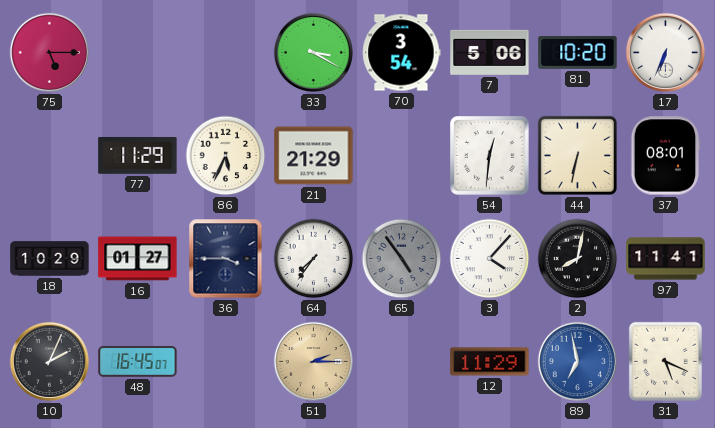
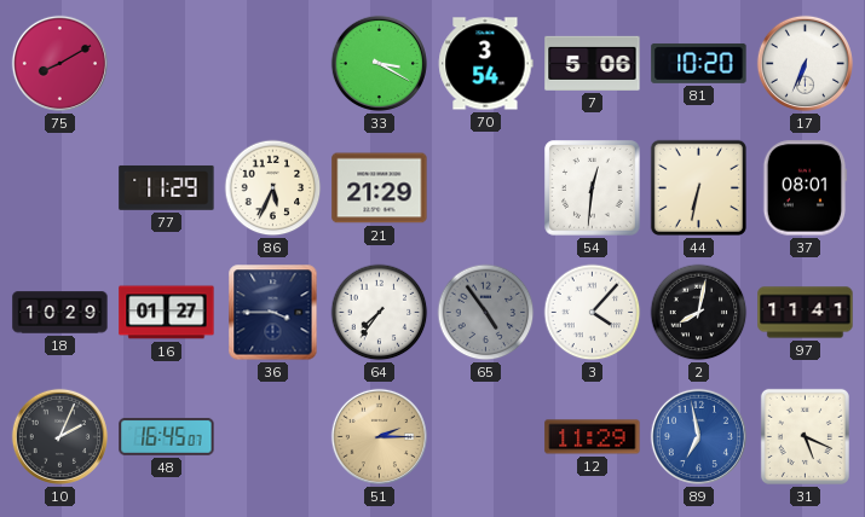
75: 5:15 -> 8:10 (59, 63)
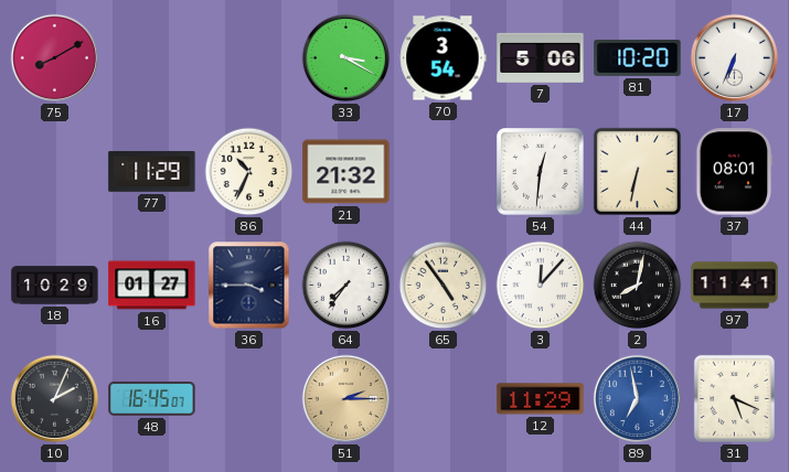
86: 5:34 -> 10:34 (249, 172)
21: 21:29 -> 21:32 (346, 172)
65 dial: grey -> cream (444, 286)
3: 4:07 -> 12:07 (541, 286)
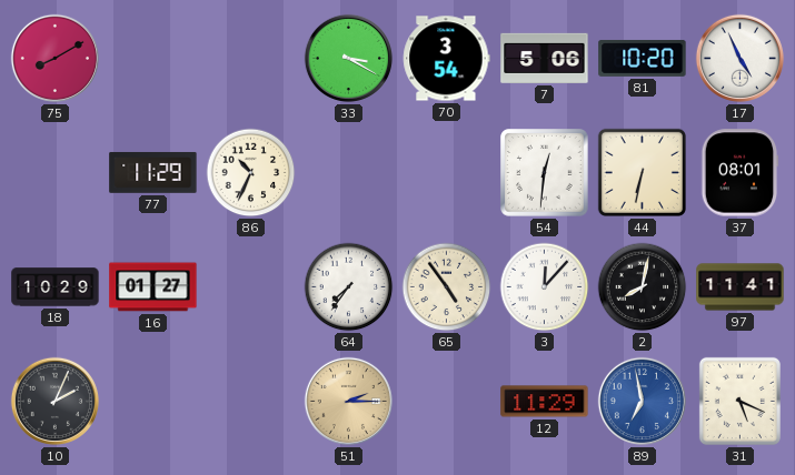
17: 6:34 -> 4:56 (739, 58)
21: 21:32 -> none (346, 172)
36: 3:45 -> none (249, 286)
48: 16:45 -> none (152, 399)
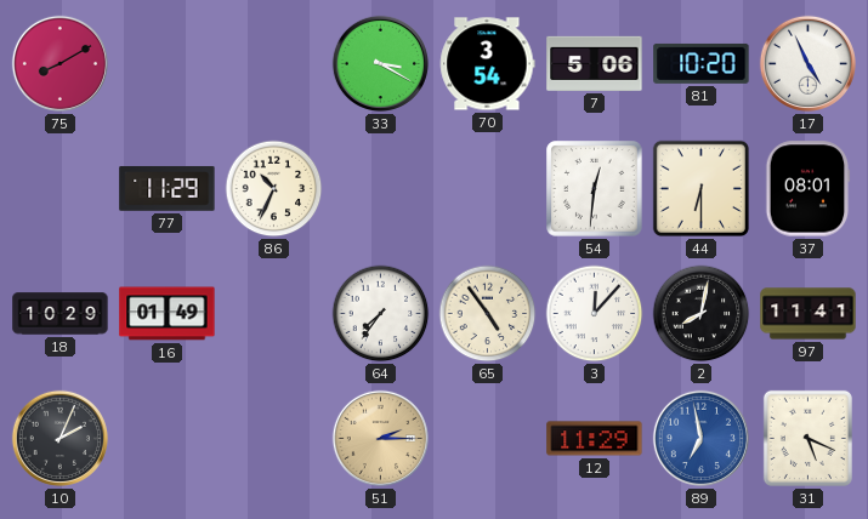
44: 6:32 -> 6:30 (700, 188)
16: 01:27 -> 01:49 (168, 314)
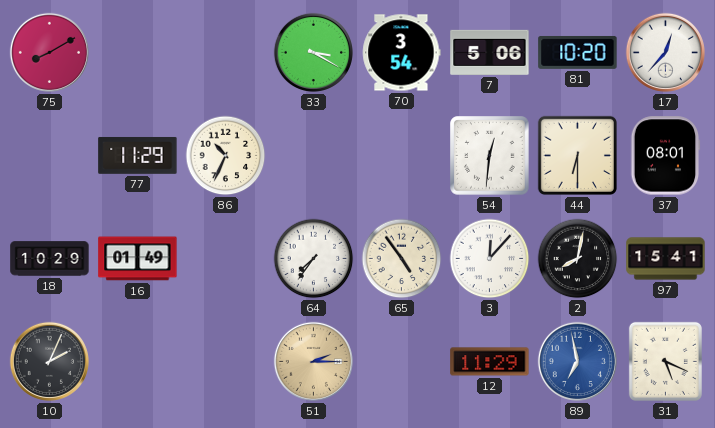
17: 4:56 -> 12:37 (665, 52)
97: 11:41 -> 15:41 (666, 259)
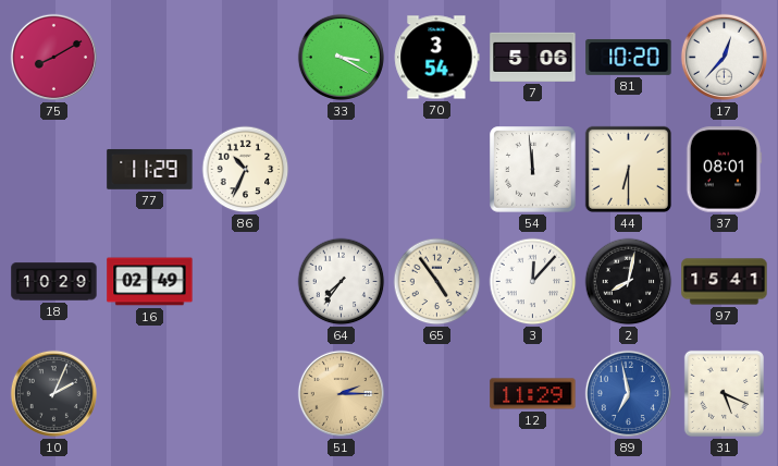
54: 12:31 -> 11:59 (533, 170)
16: 01:49 -> 02:49 (150, 282)
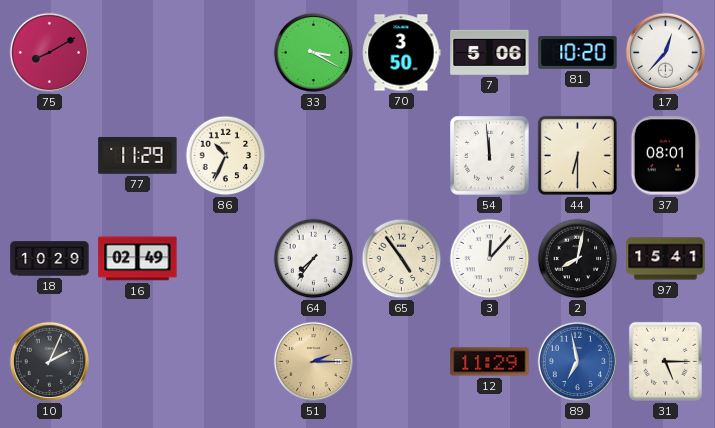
70: 3:54 -> 3:50 (402, 53)
31: 5:19 -> 5:15 (665, 361)
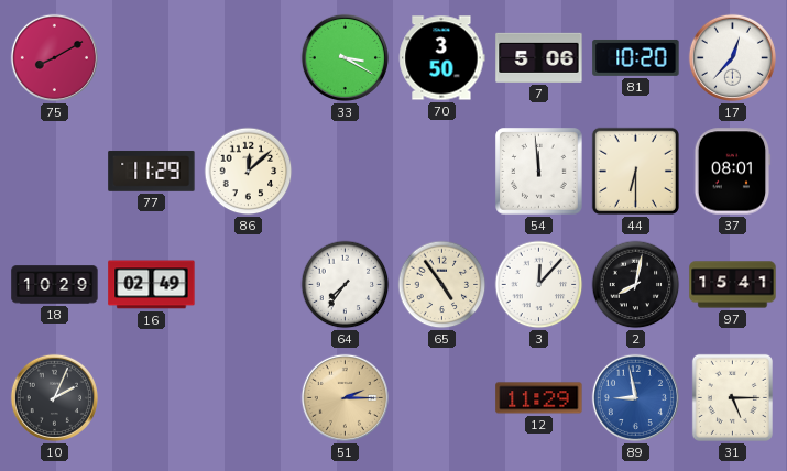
86: 10:34 -> 12:08 (249, 172)
89: 6:58 -> 8:58 (635, 397)
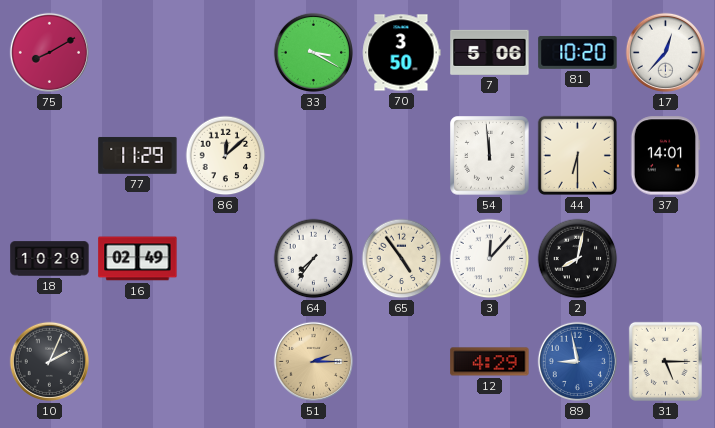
37: 08:01 -> 14:01 (665, 156)
97: 15:41 -> none (733, 285)
12: 11:29 -> 4:29 (490, 362)
